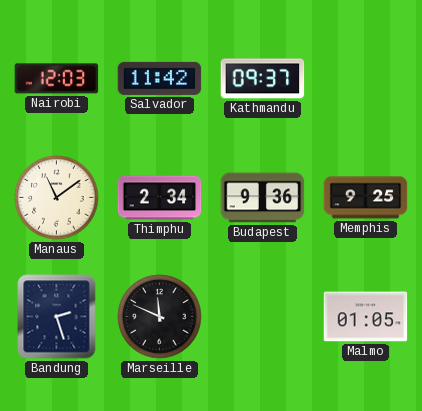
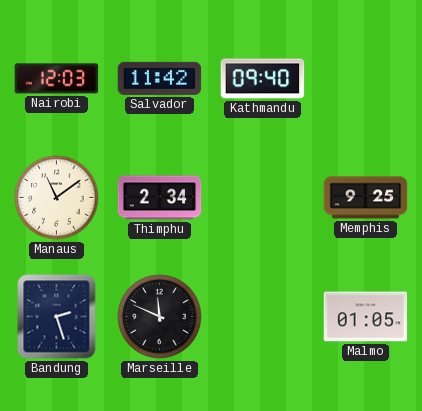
Kathmandu: 09:37 -> 09:40 (263, 79)
Budapest: 9:36 -> none (263, 198)
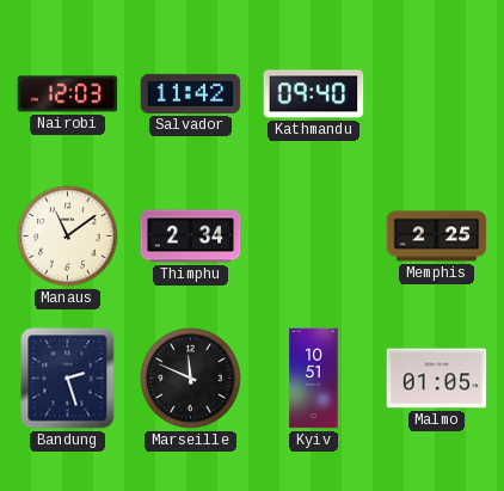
Memphis: 9:25 -> 2:25 (437, 237)
Kyiv: none -> 10:51 (314, 379)
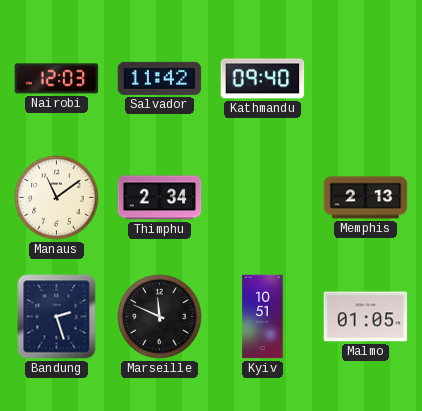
Memphis: 2:25 -> 2:13 (366, 198)
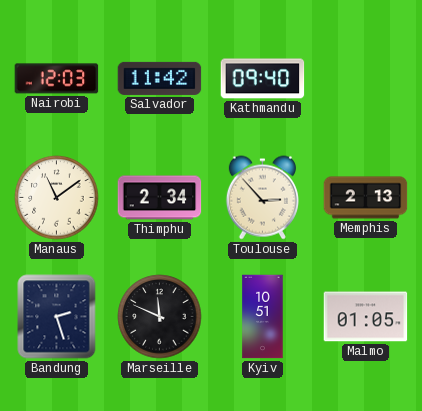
Toulouse: none -> 2:53 (262, 198)
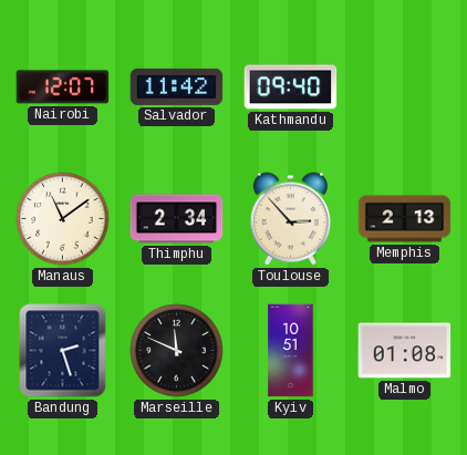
Nairobi: 12:03 -> 12:07 (63, 87)
Malmo: 01:05 -> 01:08 (405, 351)
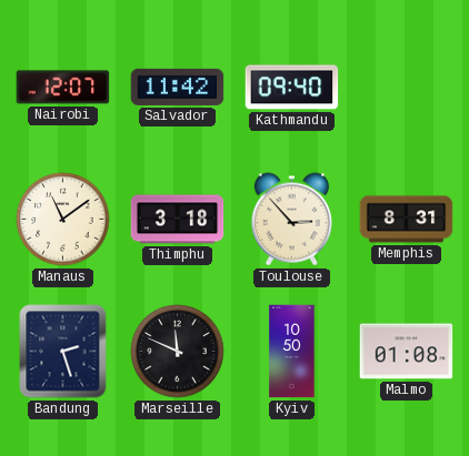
Thimphu: 2:34 -> 3:18 (178, 220)
Memphis: 2:13 -> 8:31 (407, 220)
Kyiv: 10:51 -> 10:50 (292, 352)
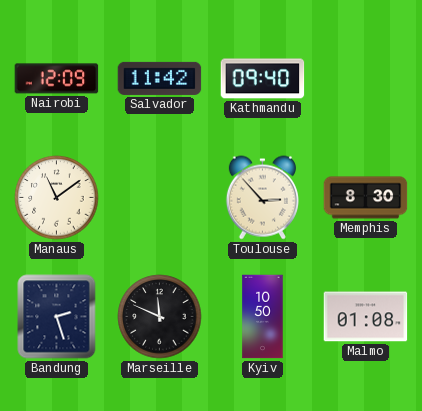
Nairobi: 12:07 -> 12:09 (57, 79)
Thimphu: 3:18 -> none (178, 220)
Memphis: 8:31 -> 8:30 (366, 198)
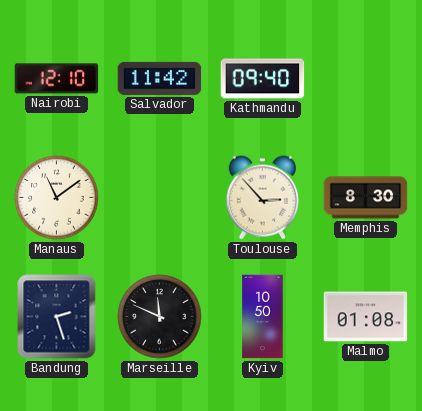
Nairobi: 12:09 -> 12:10 (57, 79)
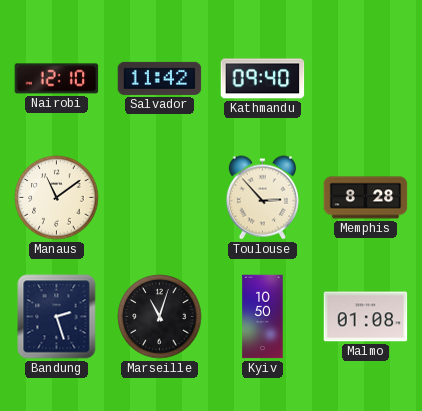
Memphis: 8:30 -> 8:28 (366, 198)
Marseille: 11:49 -> 11:03 (160, 317)
